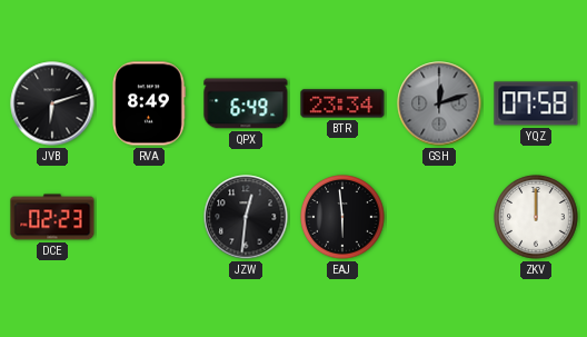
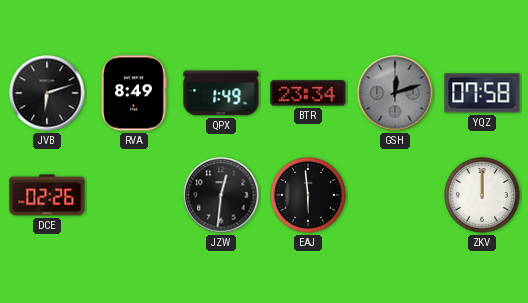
QPX: 6:49 -> 1:49 (221, 93)
DCE: 02:23 -> 02:26 (47, 195)
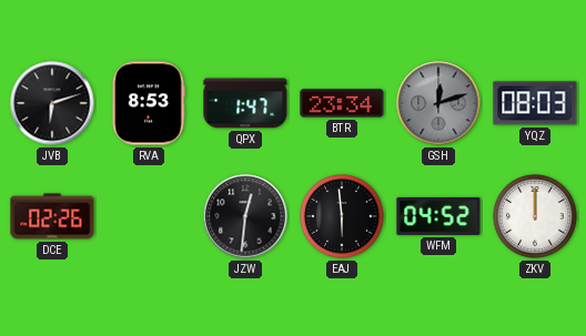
RVA: 8:49 -> 8:53 (149, 103)
QPX: 1:49 -> 1:47 (245, 103)
YQZ: 07:58 -> 08:03 (535, 103)
WFM: none -> 04:52 (438, 216)
